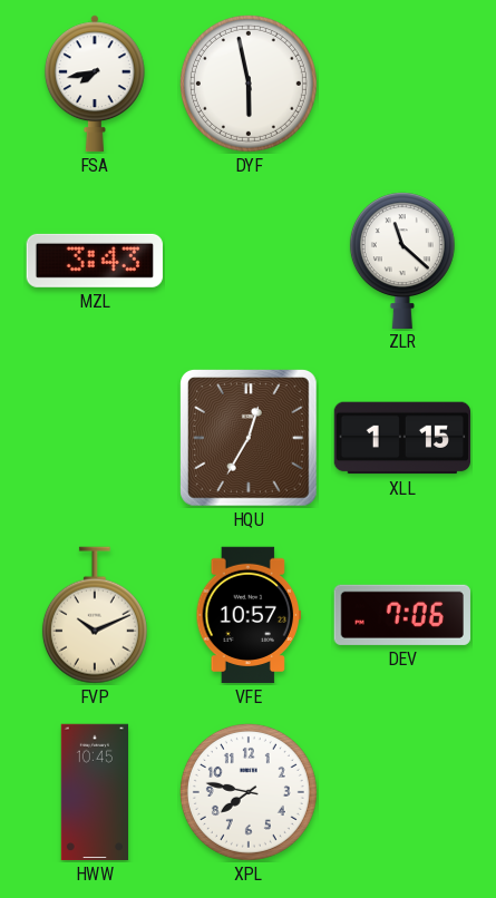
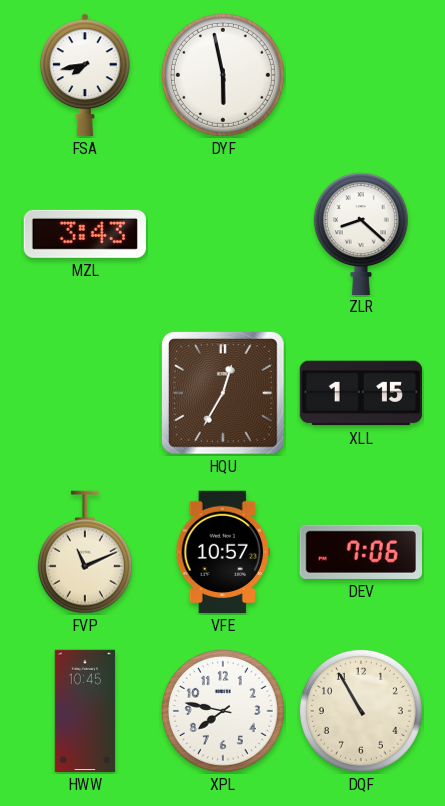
ZLR: 11:22 -> 8:22 (361, 233)
FVP: 10:11 -> 11:11 (85, 552)
DQF: none -> 10:55 (361, 711)
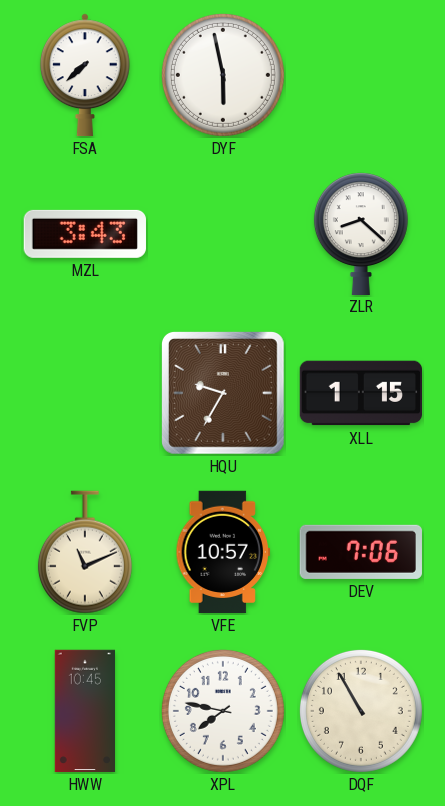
FSA: 7:43 -> 7:38 (85, 75)
HQU: 12:35 -> 9:35 (223, 393)
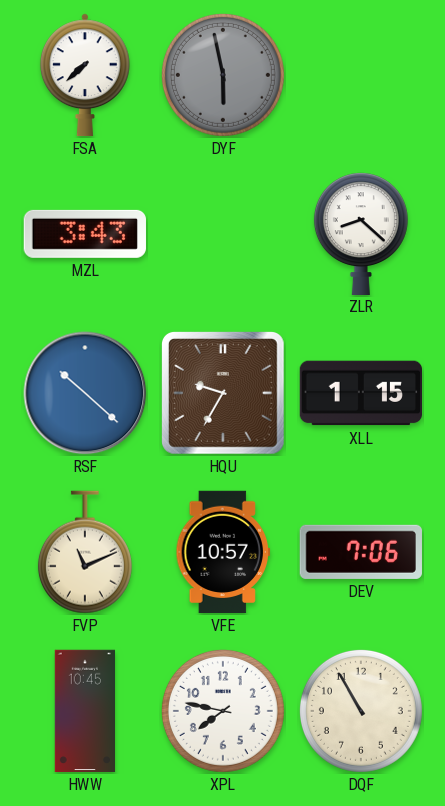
DYF dial: white -> grey (223, 75)
RSF: none -> 10:22 (85, 393)
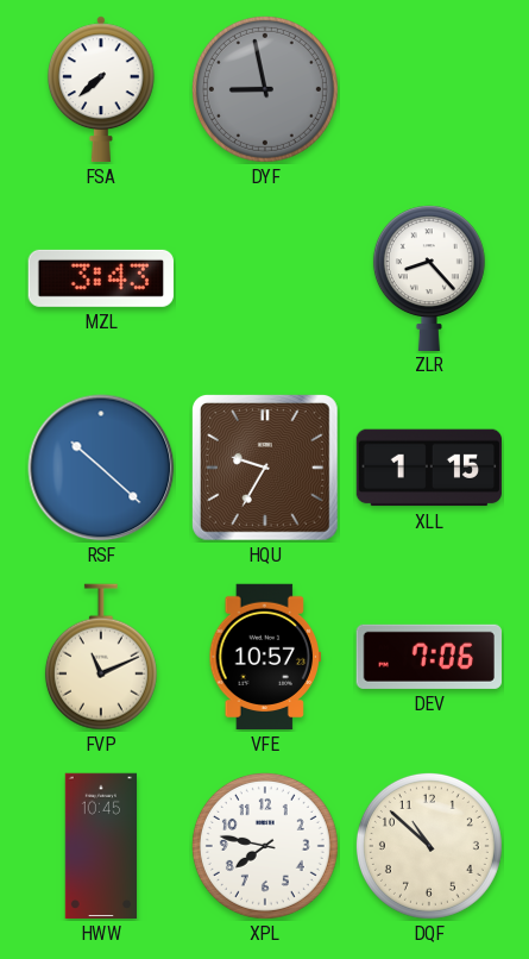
DYF: 5:58 -> 8:58 (265, 89)
ZLR: 8:22 -> 8:23 (429, 277)
DQF: 10:55 -> 10:52 (429, 846)
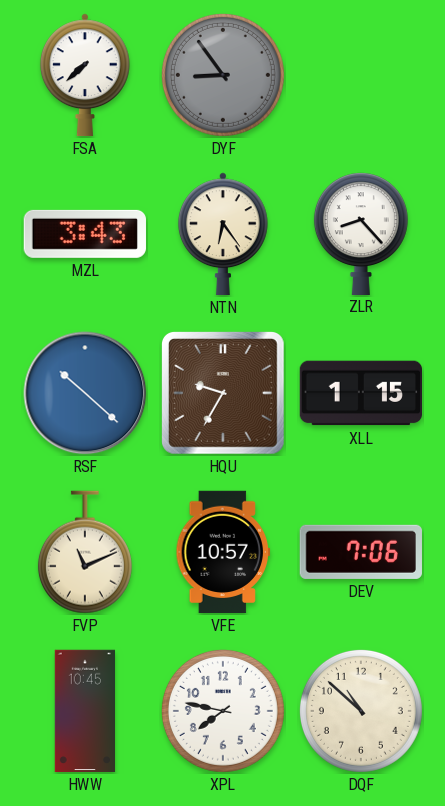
DYF: 8:58 -> 8:54 (223, 75)
NTN: none -> 6:24 (223, 234)
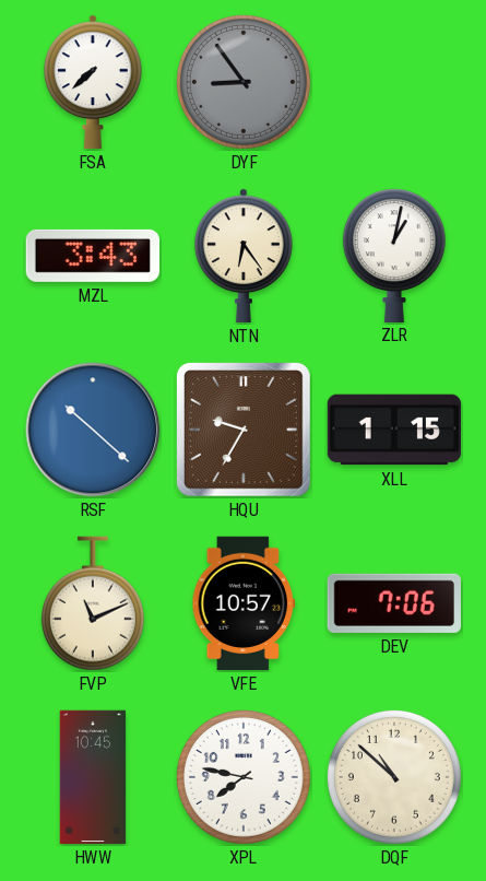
ZLR: 8:23 -> 1:02 (394, 255)
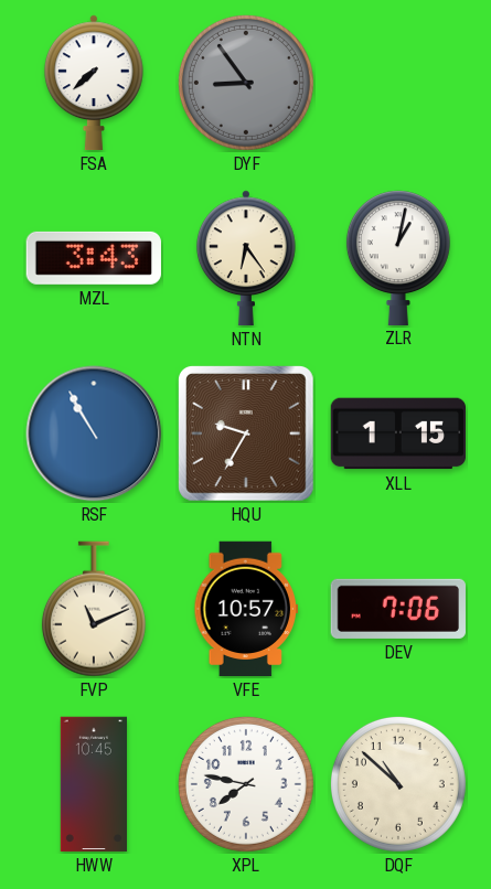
RSF: 10:22 -> 10:55 (94, 433)
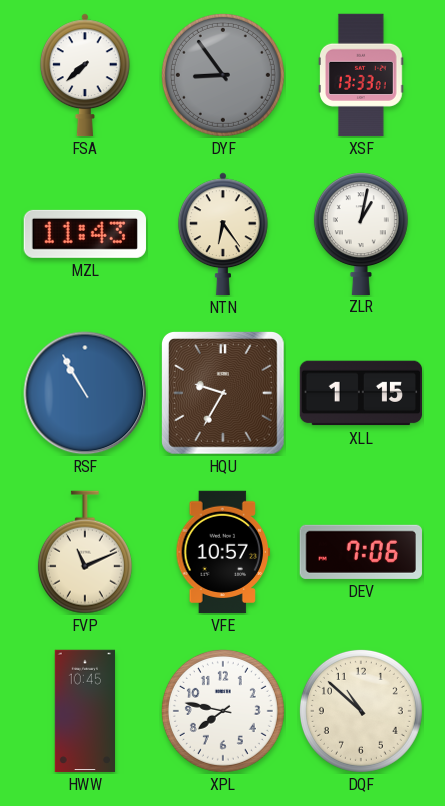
XSF: none -> 13:33 (362, 75)
MZL: 3:43 -> 11:43 (85, 234)
